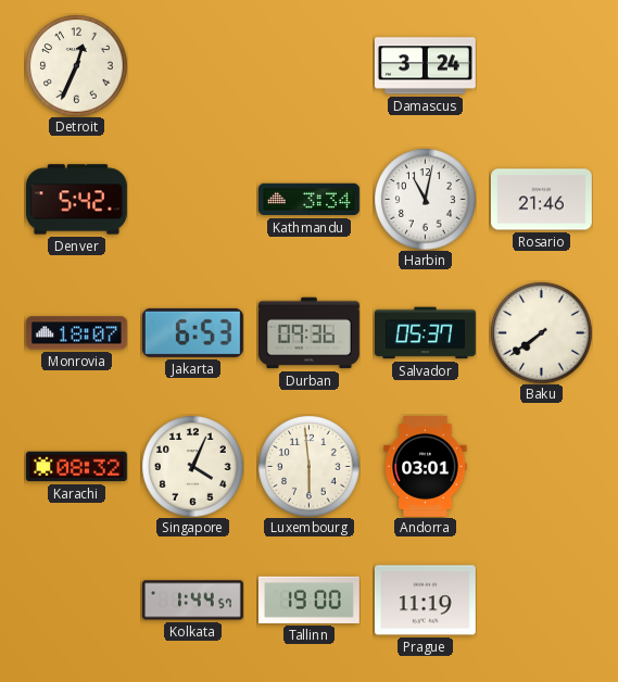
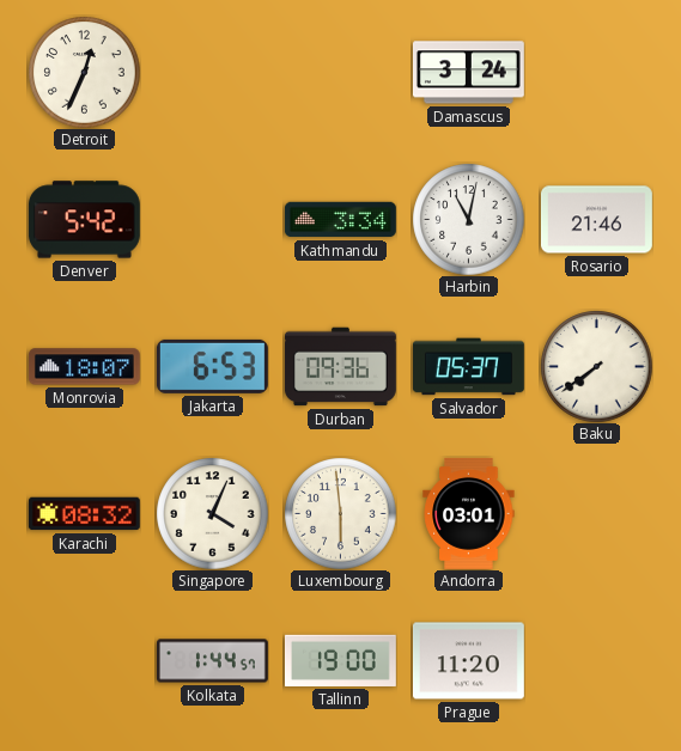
Prague: 11:19 -> 11:20 (468, 661)
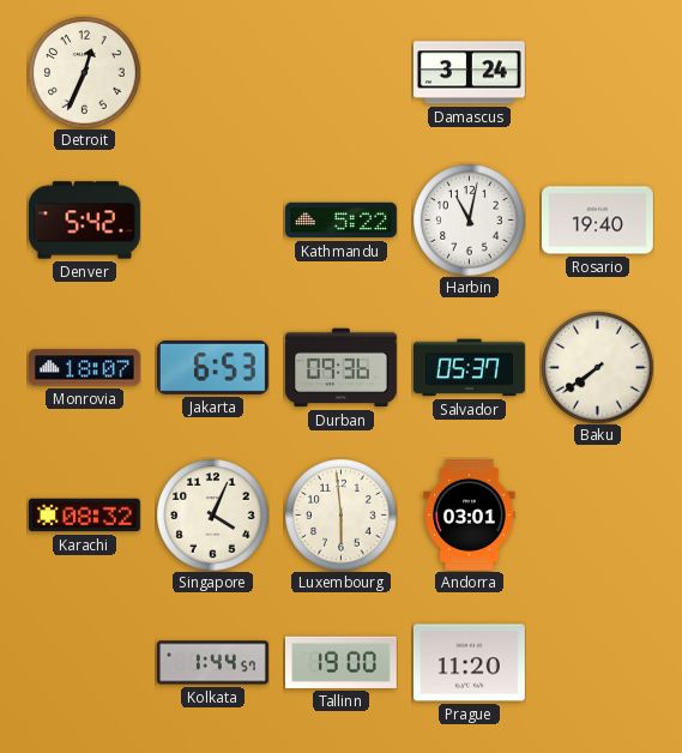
Kathmandu: 3:34 -> 5:22 (340, 221)
Rosario: 21:46 -> 19:40 (597, 221)
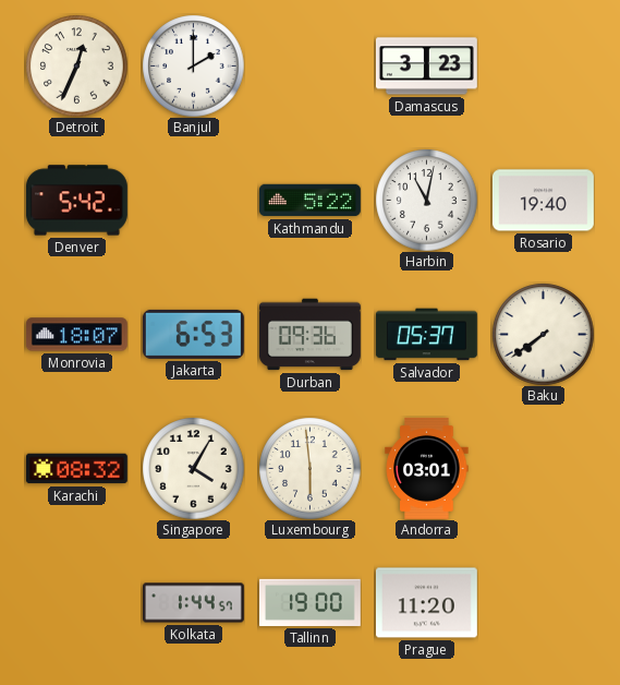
Banjul: none -> 2:00 (193, 65)
Damascus: 3:24 -> 3:23 (426, 67)
Singapore: 4:04 -> 4:05 (193, 468)
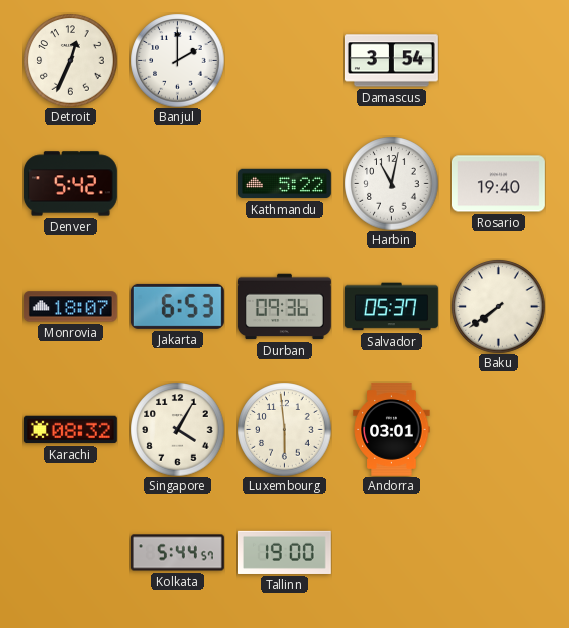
Damascus: 3:23 -> 3:54 (391, 61)
Kolkata: 1:44 -> 5:44 (178, 553)
Prague: 11:20 -> none (426, 603)
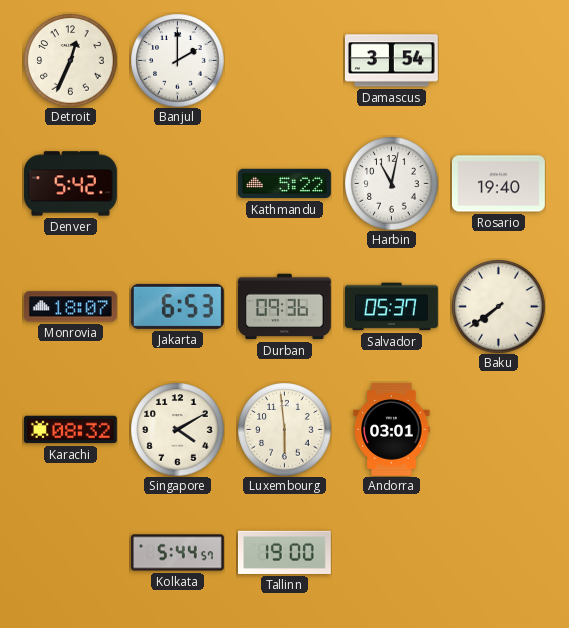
Singapore: 4:05 -> 4:10 (177, 429)
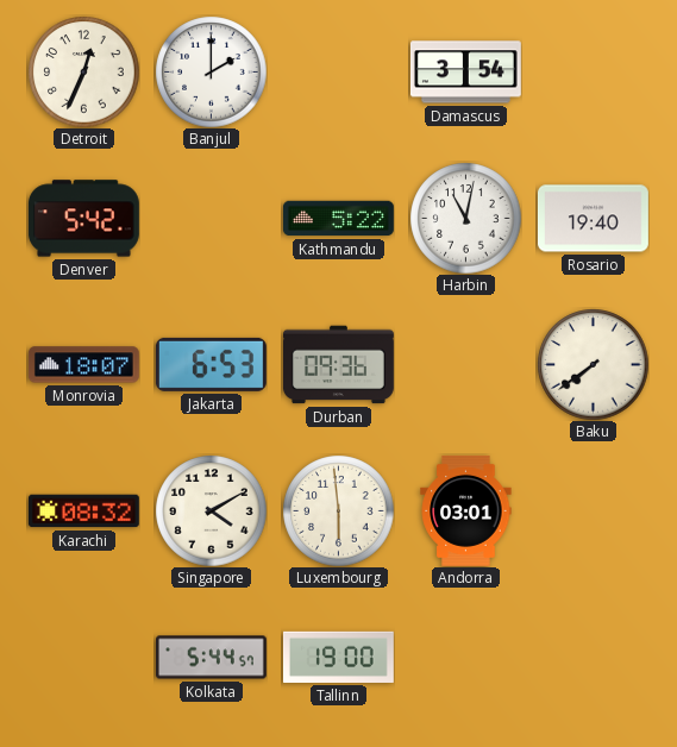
Salvador: 05:37 -> none (391, 307)
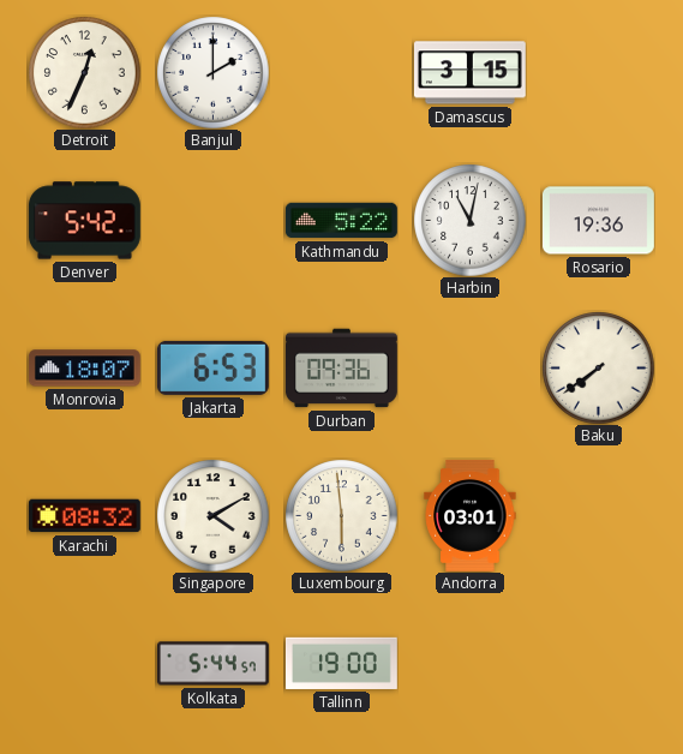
Damascus: 3:54 -> 3:15 (469, 73)
Rosario: 19:40 -> 19:36 (598, 221)
